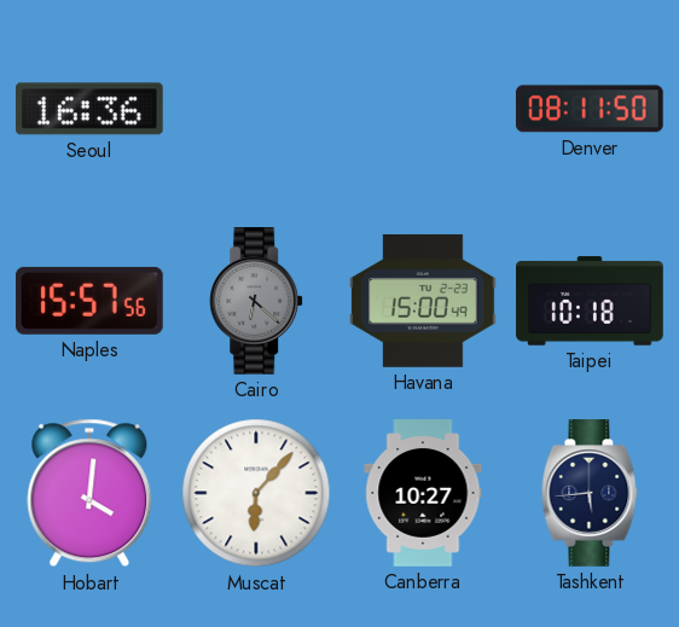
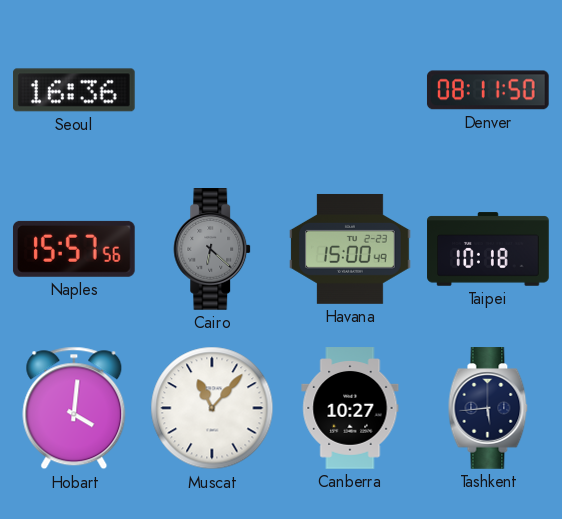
Muscat: 6:07 -> 11:07 (212, 408)
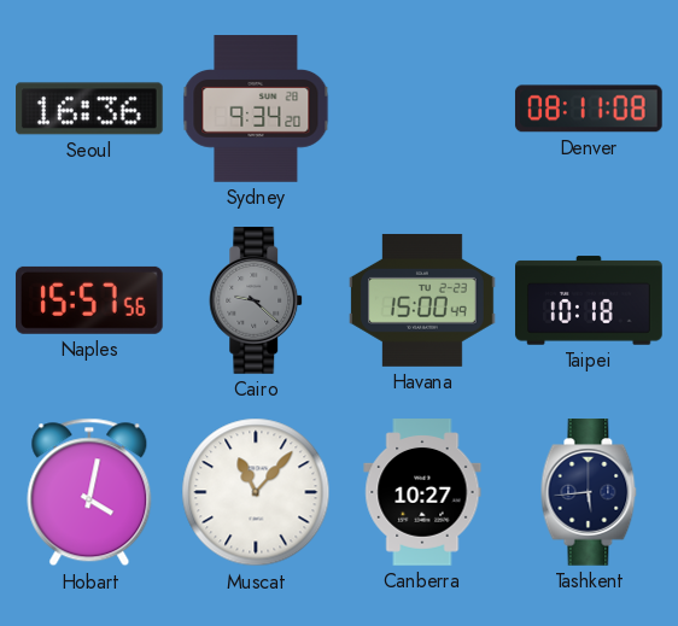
Sydney: none -> 9:34 (256, 109)
Denver: 08:11:50 -> 08:11:08 (589, 109)
Cairo: 6:22 -> 9:22 (257, 300)
Hobart: 4:01 -> 4:02 (89, 492)
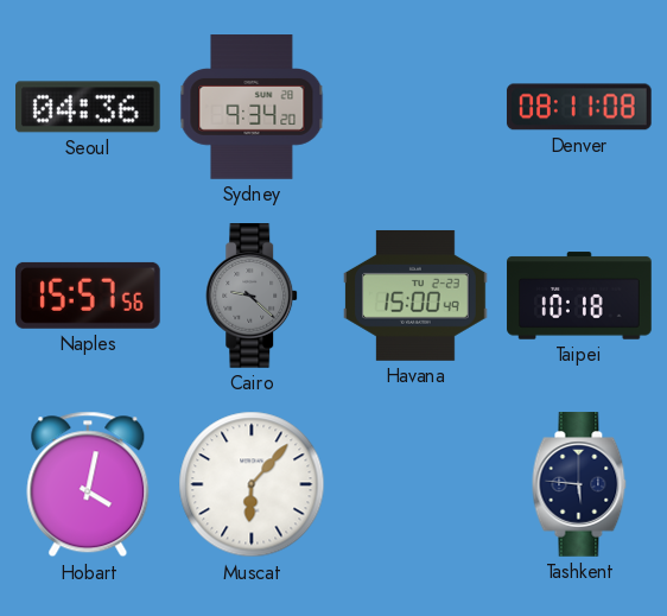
Seoul: 16:36 -> 04:36 (89, 107)
Muscat: 11:07 -> 6:07 (252, 484)
Canberra: 10:27 -> none (422, 492)
Tashkent: 5:44 -> 5:46 (579, 484)
